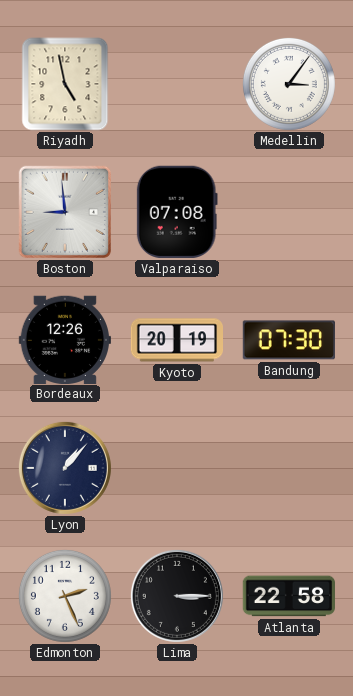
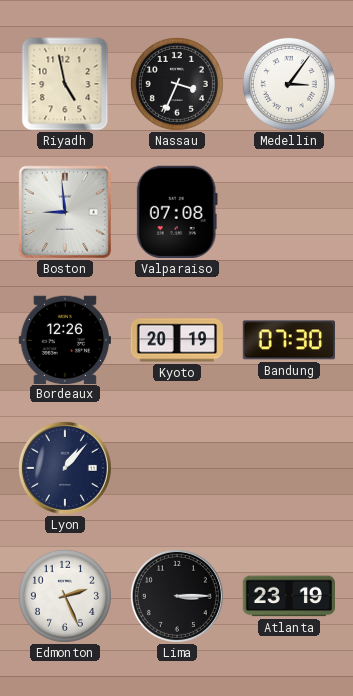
Nassau: none -> 3:34 (177, 84)
Atlanta: 22:58 -> 23:19 (288, 596)
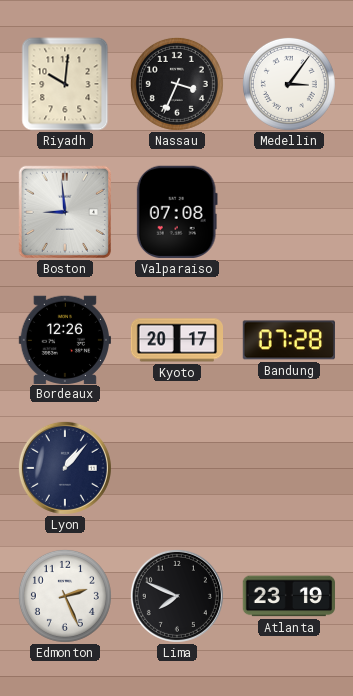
Riyadh: 4:58 -> 10:01 (65, 84)
Kyoto: 20:19 -> 20:17 (176, 340)
Bandung: 07:30 -> 07:28 (289, 340)
Lima: 3:15 -> 7:49 (177, 596)
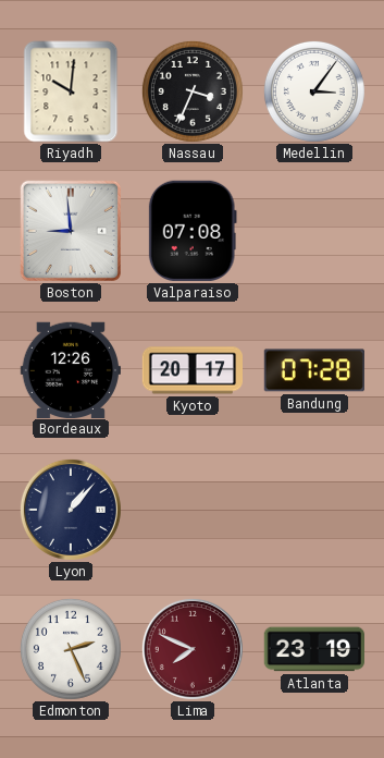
Lima dial: black -> burgundy (193, 649)
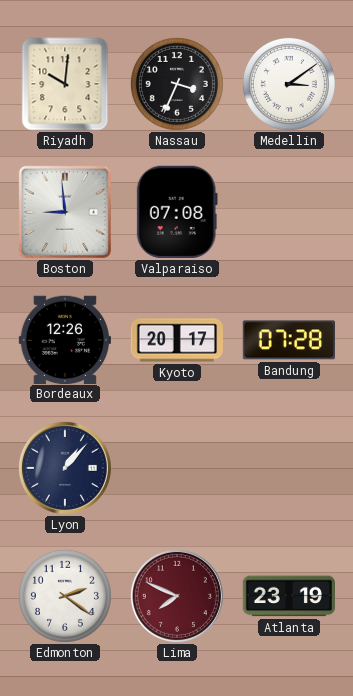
Medellin: 3:06 -> 3:09 (289, 84)
Edmonton: 2:26 -> 2:21 (65, 596)
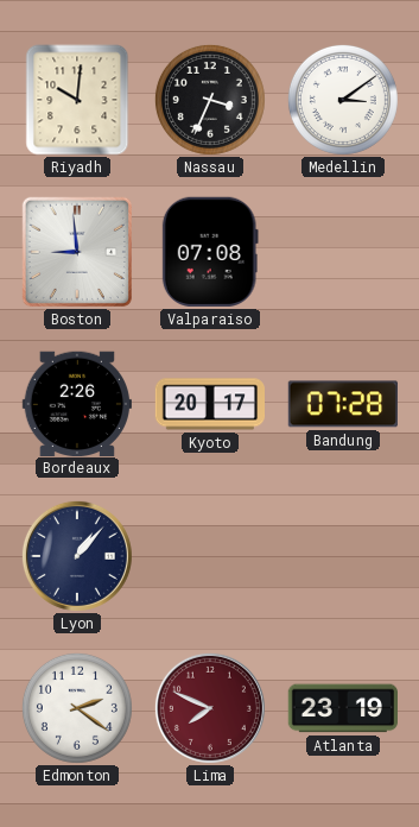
Bordeaux: 12:26 -> 2:26 (77, 403)
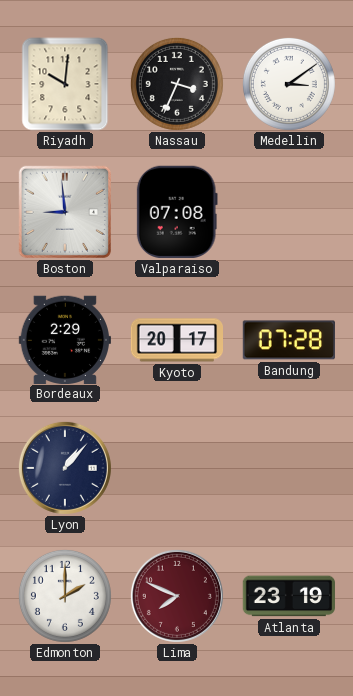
Bordeaux: 2:26 -> 2:29 (65, 339)
Edmonton: 2:21 -> 2:00 (65, 596)
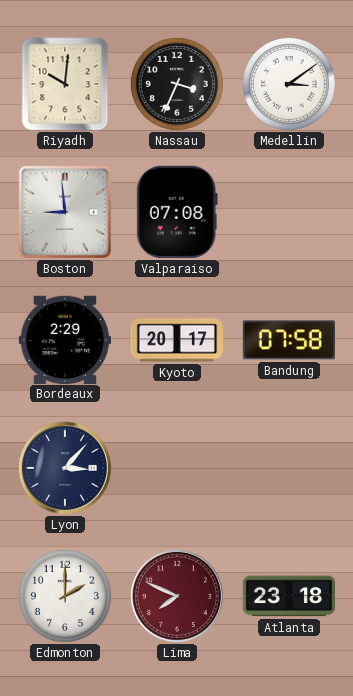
Bandung: 07:28 -> 07:58 (289, 340)
Lyon: 1:07 -> 3:07 (65, 468)
Atlanta: 23:19 -> 23:18 (288, 596)
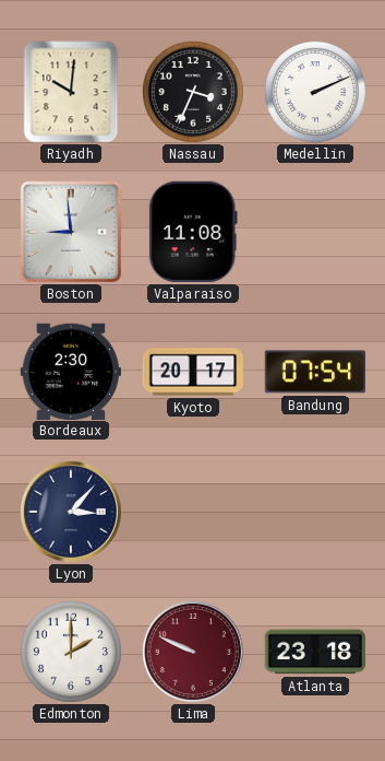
Medellin: 3:09 -> 2:11 (315, 92)
Valparaiso: 07:08 -> 11:08 (193, 232)
Bordeaux: 2:29 -> 2:30 (71, 371)
Bandung: 07:58 -> 07:54 (315, 372)
Lima: 7:49 -> 9:49 (193, 652)
